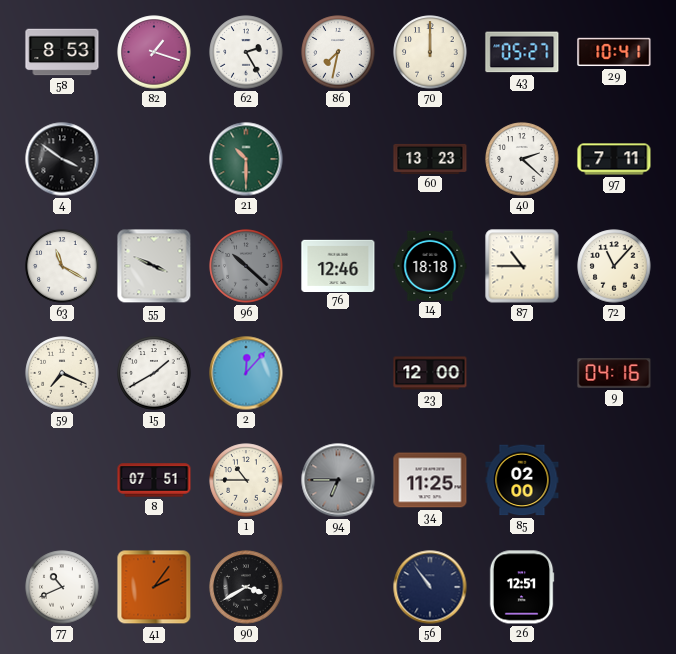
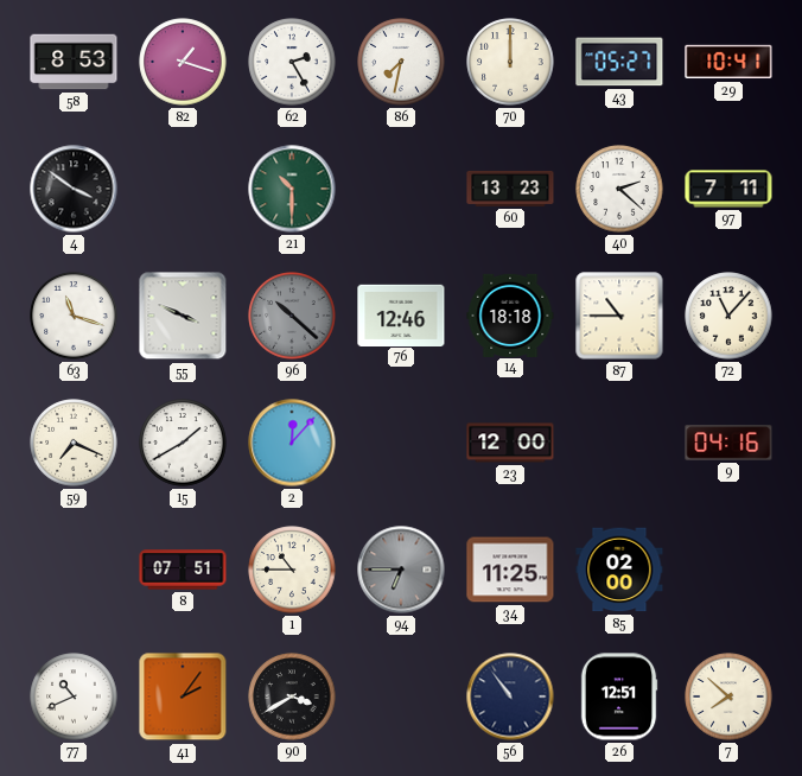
63: 11:20 -> 11:18 (74, 316)
7: none -> 7:52 (728, 697)
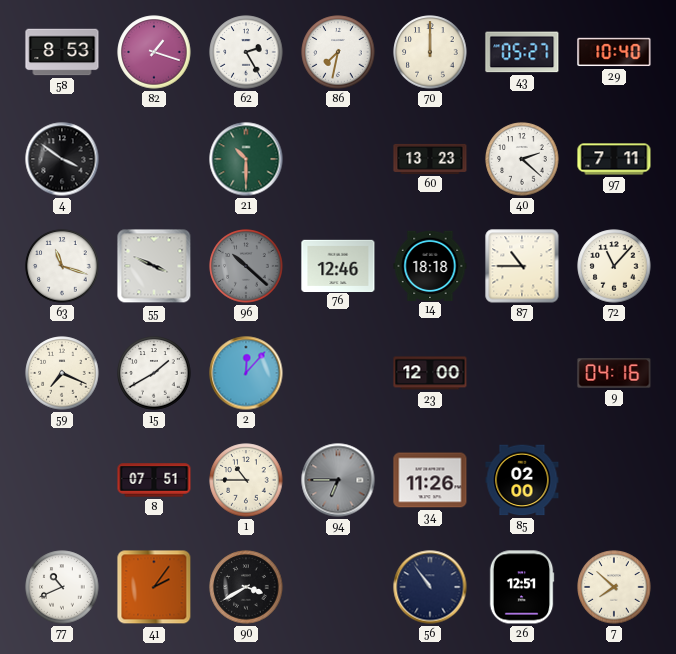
29: 10:41 -> 10:40 (614, 52)
34: 11:25 -> 11:26 (430, 480)
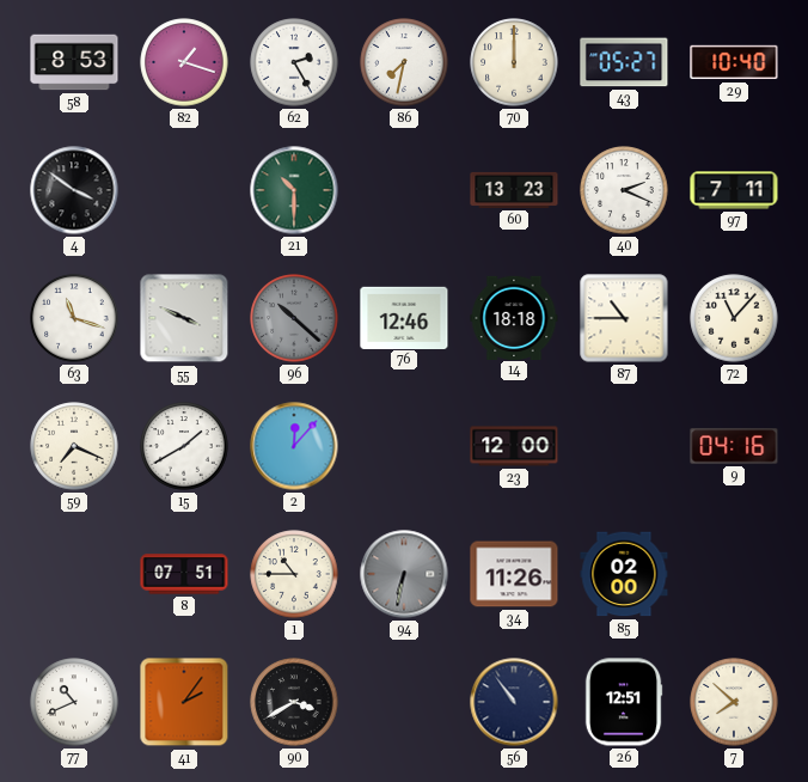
40: 2:22 -> 2:19 (624, 190)
94: 6:45 -> 6:32 (404, 574)
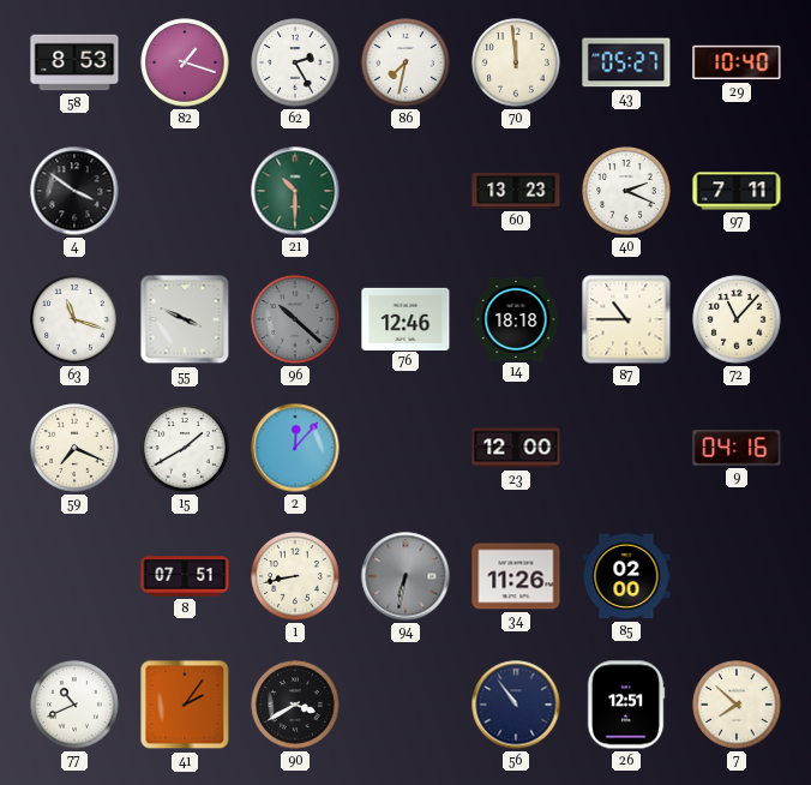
70: 12:00 -> 11:59 (516, 62)
1: 10:45 -> 8:43 (295, 576)
